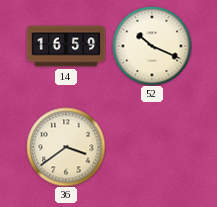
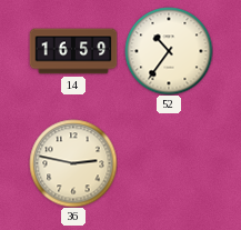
52: 10:19 -> 10:36 (169, 51)
36: 3:39 -> 2:47 (73, 163)
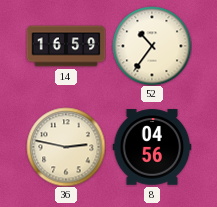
8: none -> 04:56 (152, 147)
